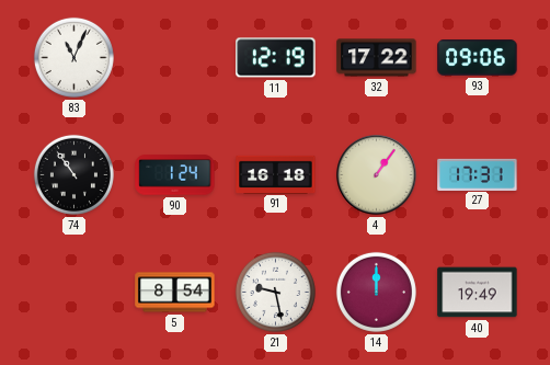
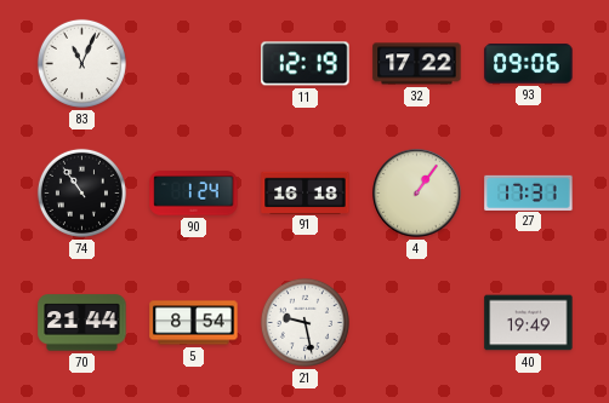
70: none -> 21:44 (82, 323)
14: 12:00 -> none (376, 292)
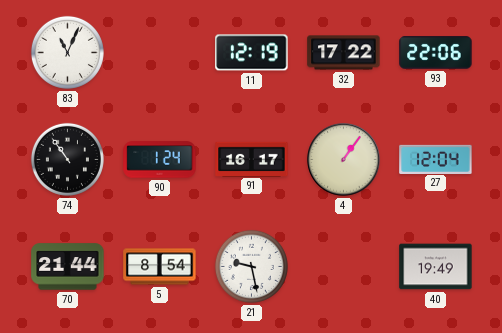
93: 09:06 -> 22:06 (436, 53)
91: 16:18 -> 16:17 (252, 159)
27: 17:31 -> 12:04 (436, 159)
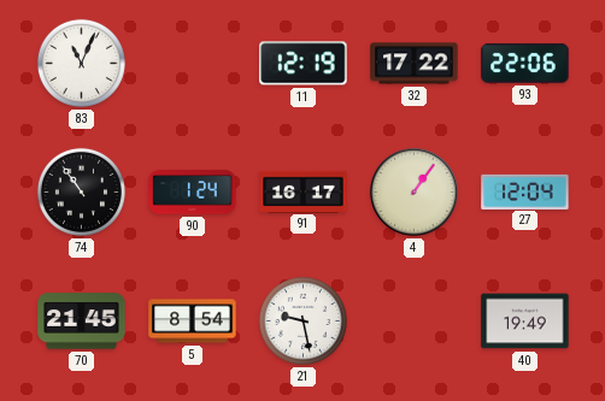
70: 21:44 -> 21:45 (82, 322)
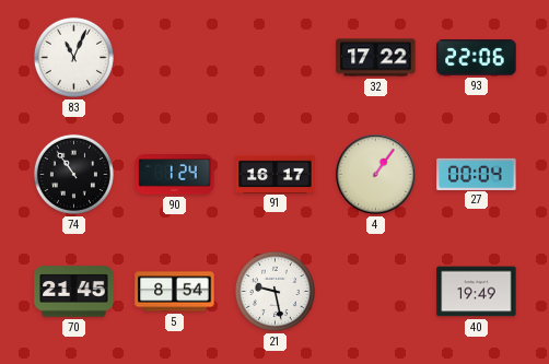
11: 12:19 -> none (304, 64)
27: 12:04 -> 00:04 (477, 174)
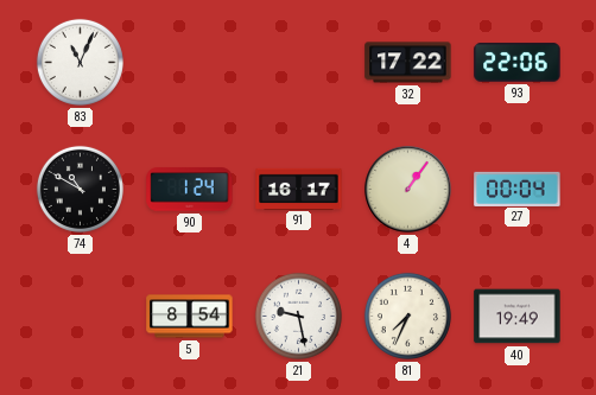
74: 10:54 -> 10:50 (80, 189)
70: 21:45 -> none (74, 292)
81: none -> 7:34 (407, 316)
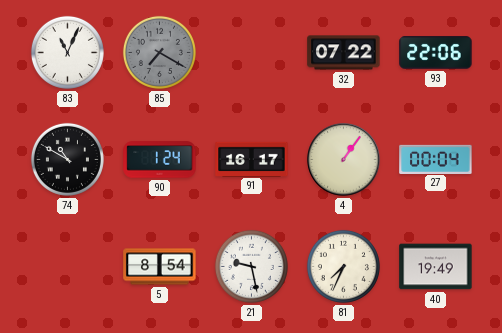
85: none -> 7:20 (159, 52)
32: 17:22 -> 07:22 (344, 53)
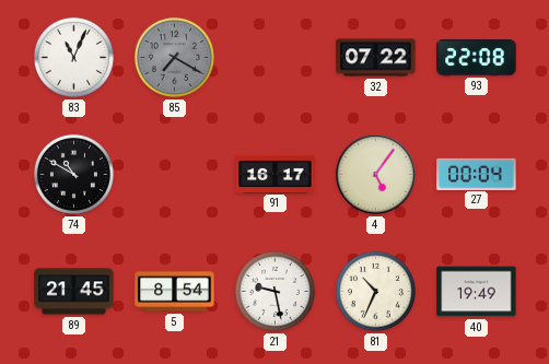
93: 22:06 -> 22:08 (477, 58)
90: 1:24 -> none (160, 160)
4: 1:06 -> 5:06 (376, 175)
89: none -> 21:45 (74, 292)
81: 7:34 -> 10:34 (375, 291)
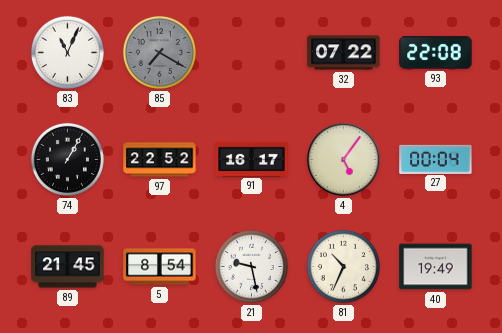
74: 10:50 -> 1:05 (67, 159)
97: none -> 22:52 (160, 160)
